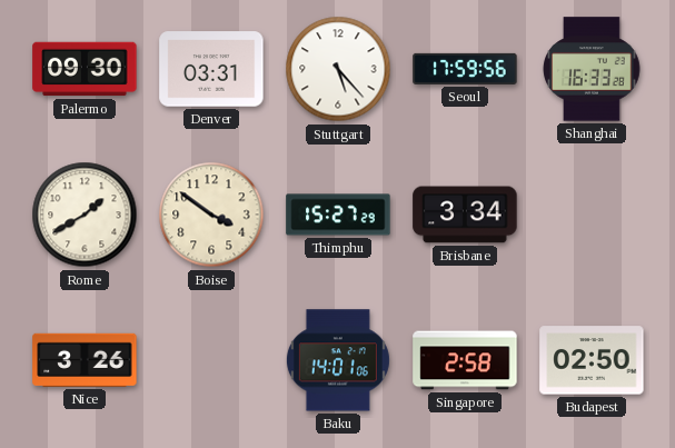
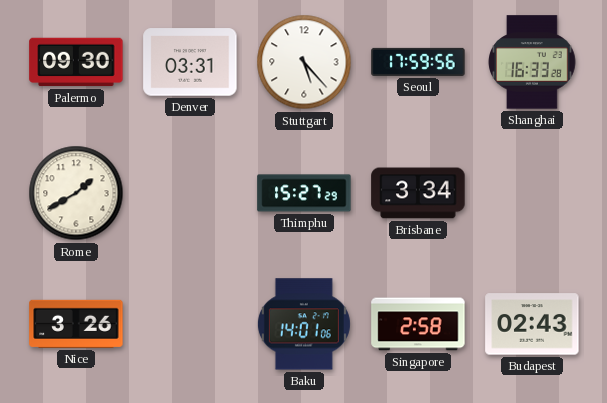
Boise: 3:51 -> none (211, 215)
Budapest: 02:50 -> 02:43 (532, 324)
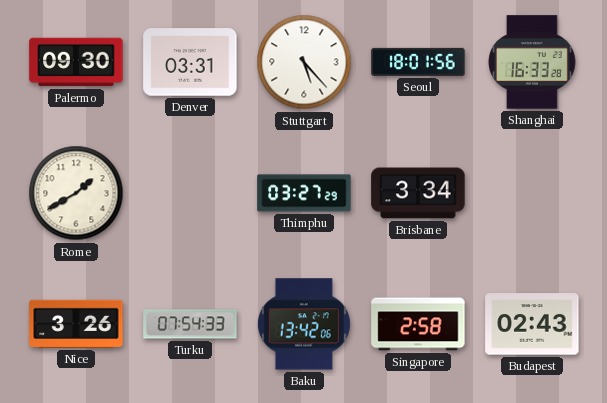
Seoul: 17:59 -> 18:01 (418, 62)
Thimphu: 15:27 -> 03:27 (304, 193)
Turku: none -> 07:54 (190, 324)
Baku: 14:01 -> 13:42 (304, 324)
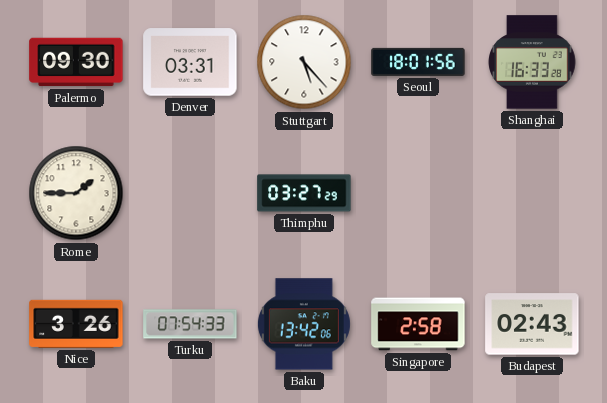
Rome: 1:40 -> 1:45 (76, 193)
Brisbane: 3:34 -> none (418, 193)
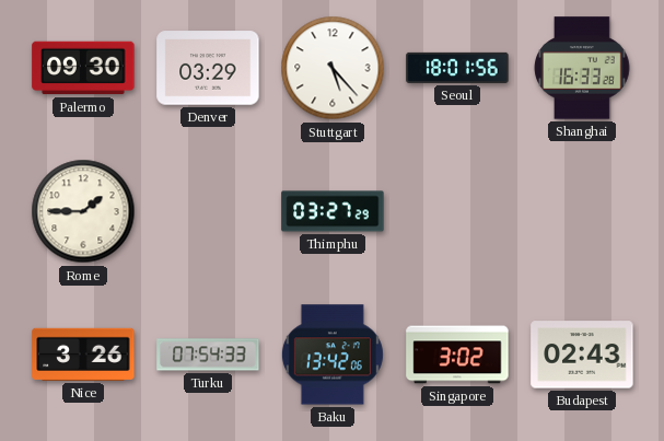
Denver: 03:31 -> 03:29 (208, 68)
Singapore: 2:58 -> 3:02 (457, 355)
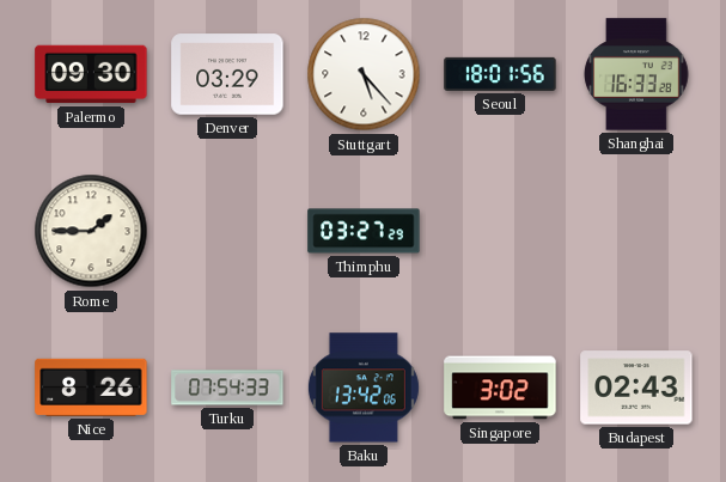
Nice: 3:26 -> 8:26 (91, 388)
